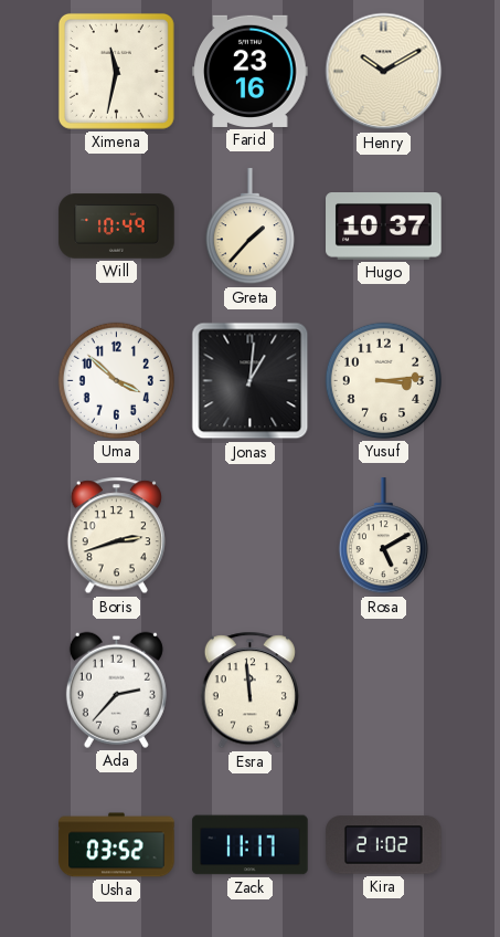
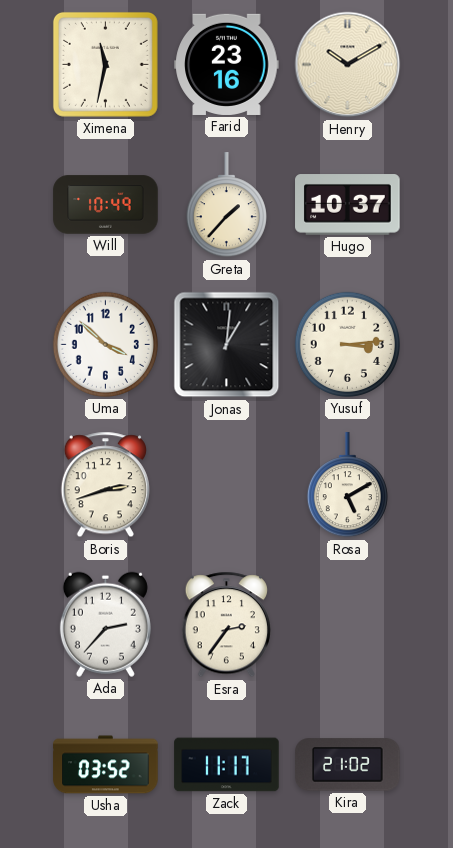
Esra: 11:59 -> 2:36 (226, 625)
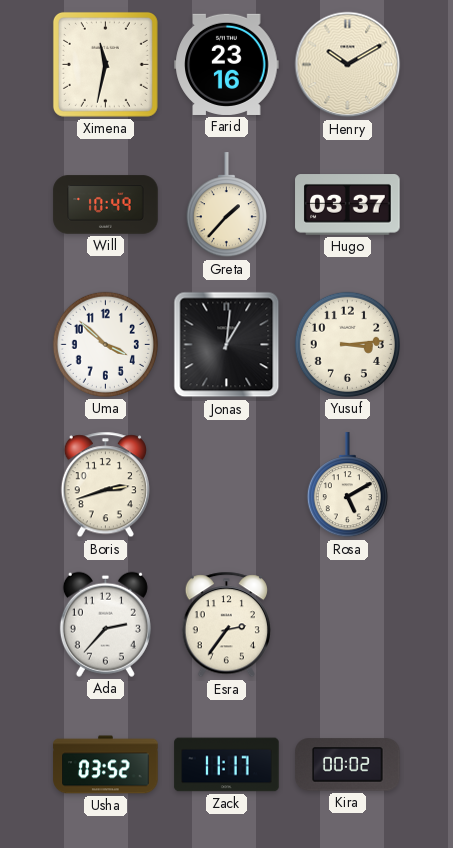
Hugo: 10:37 -> 03:37 (348, 205)
Kira: 21:02 -> 00:02 (348, 765)
